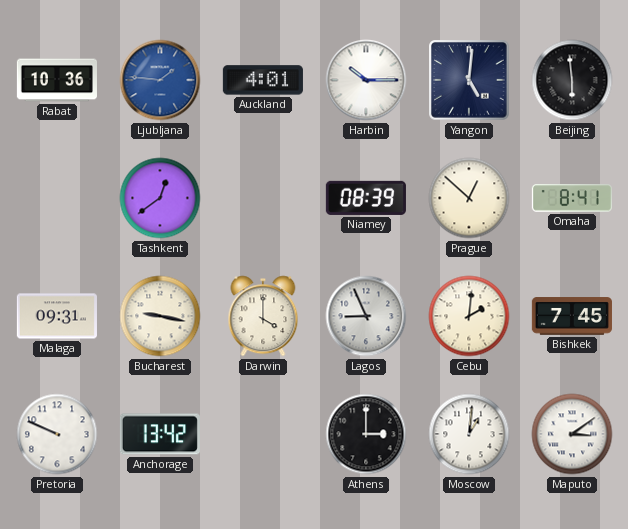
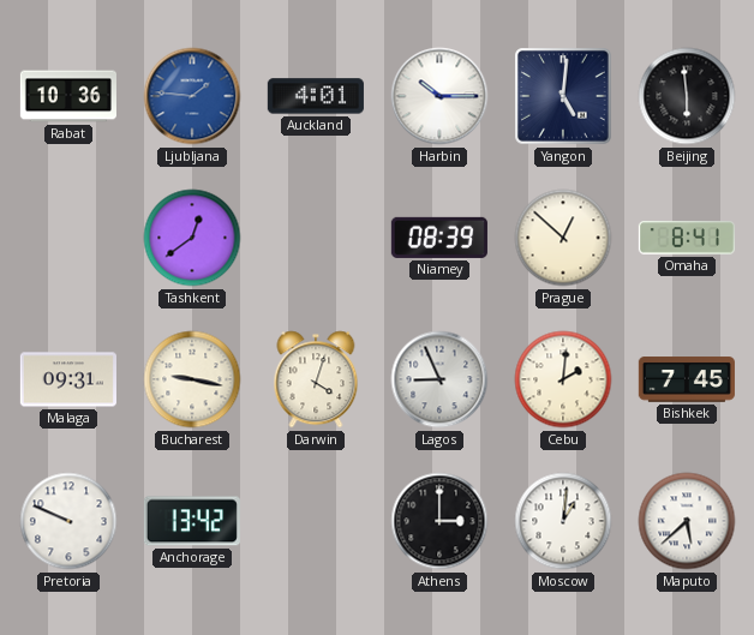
Darwin: 4:00 -> 4:03 (316, 379)
Maputo: 3:09 -> 5:38 (687, 521)
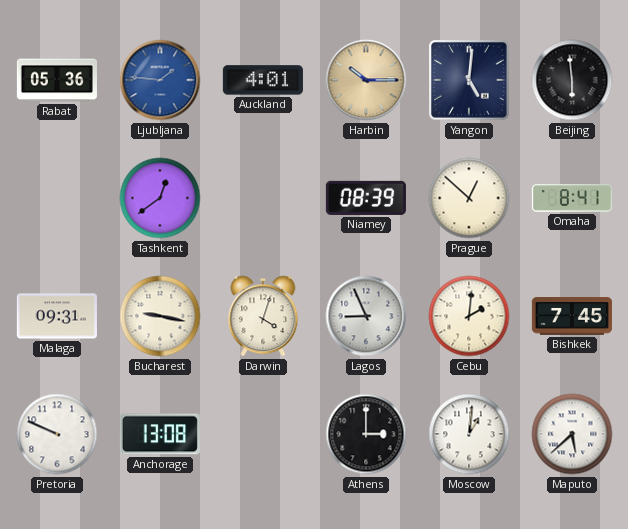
Rabat: 10:36 -> 05:36 (57, 80)
Harbin dial: white -> champagne (366, 80)
Anchorage: 13:42 -> 13:08 (160, 434)
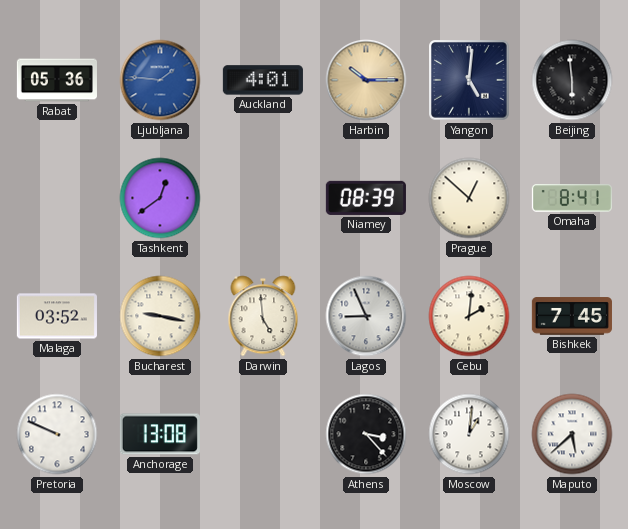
Malaga: 09:31 -> 03:52 (57, 316)
Darwin: 4:03 -> 4:59 (263, 316)
Athens: 3:00 -> 3:23 (366, 434)
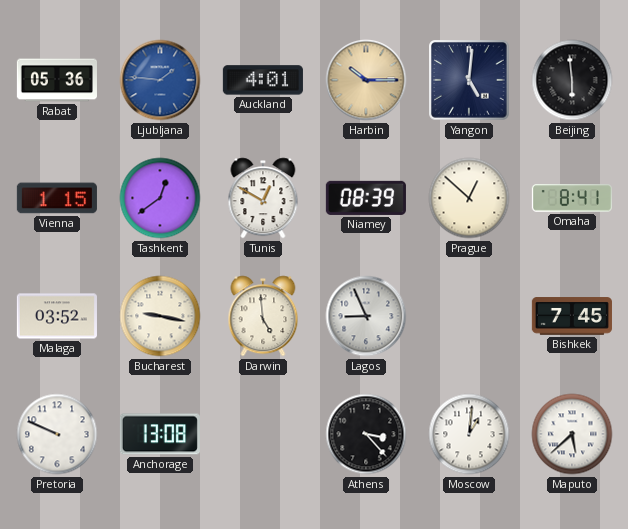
Vienna: none -> 1:15 (57, 198)
Tunis: none -> 12:50 (263, 198)
Cebu: 2:01 -> none (469, 316)
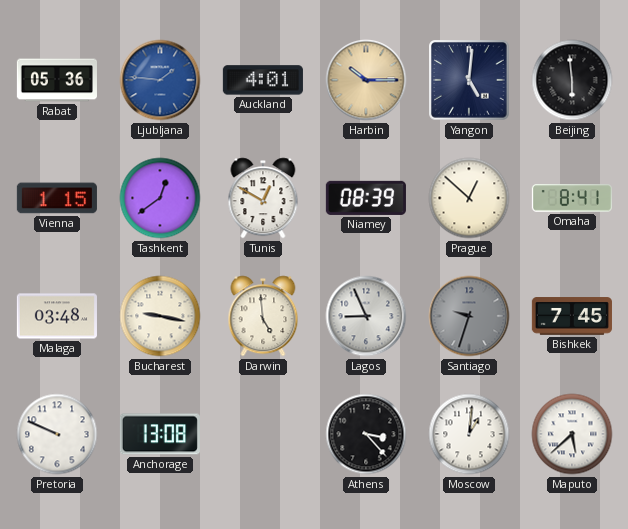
Malaga: 03:52 -> 03:48 (57, 316)
Santiago: none -> 9:33 (469, 316)
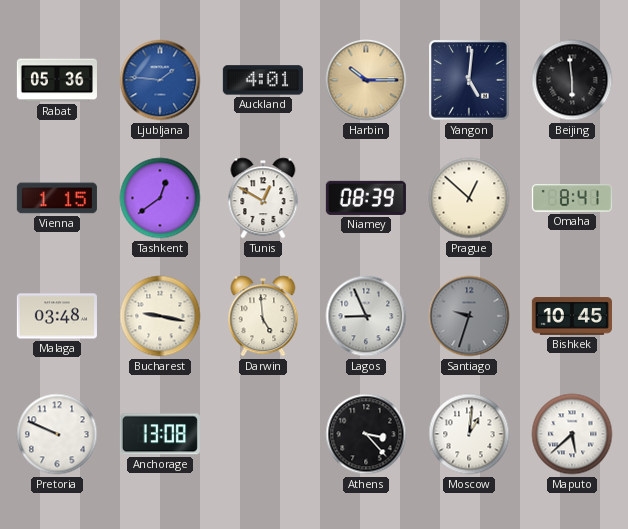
Bishkek: 7:45 -> 10:45 (572, 316)
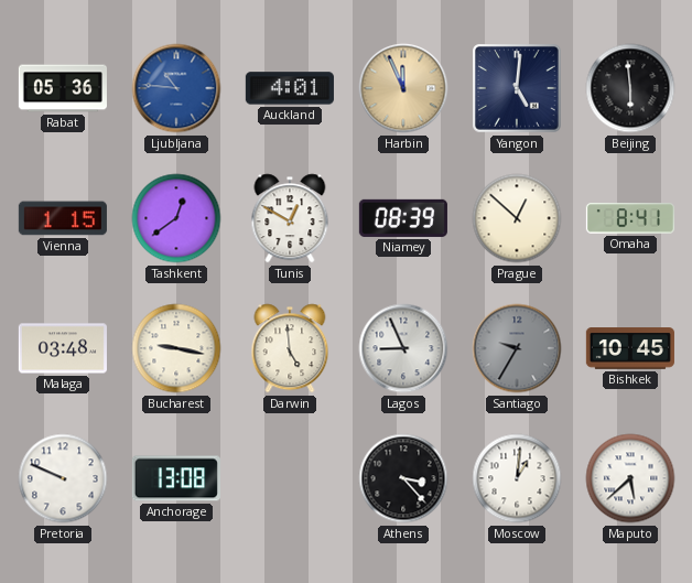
Ljubljana: 1:46 -> 10:46 (176, 88)
Harbin: 10:15 -> 11:56 (403, 88)
Santiago: 9:33 -> 9:35 (517, 348)
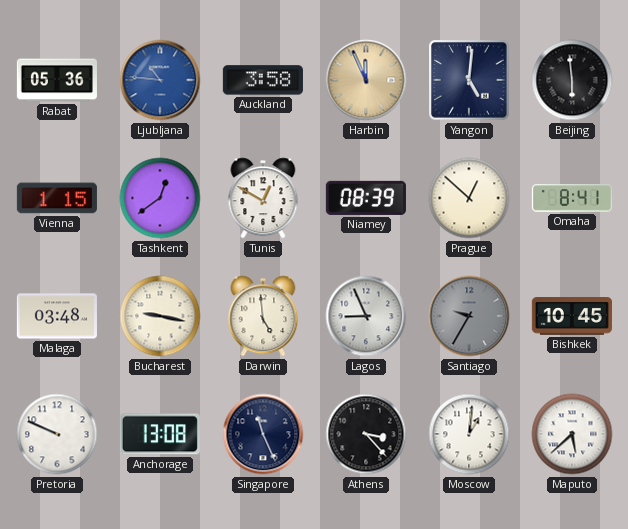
Auckland: 4:01 -> 3:58 (263, 80)
Singapore: none -> 11:26 (263, 434)
